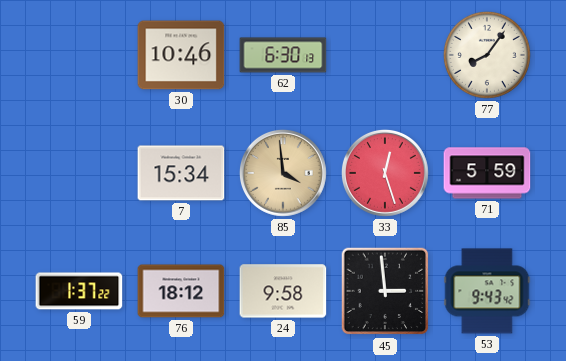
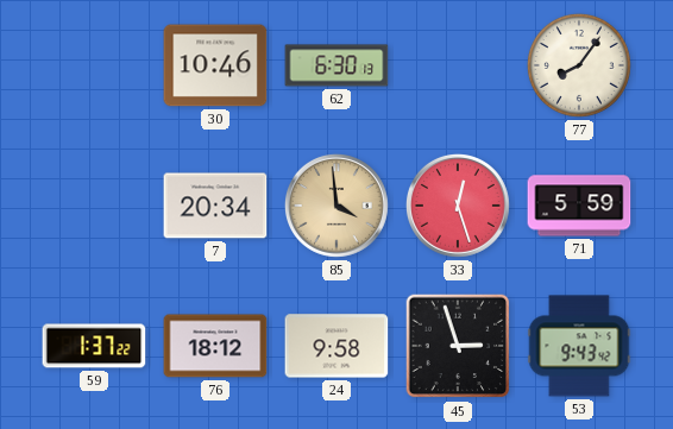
7: 15:34 -> 20:34 (215, 206)
45: 2:59 -> 2:57 (458, 346)
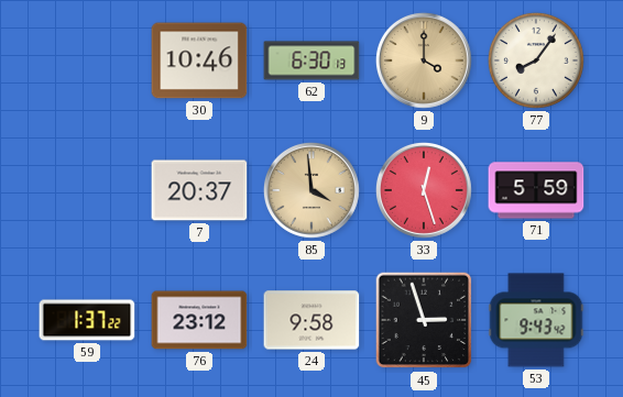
9: none -> 4:00 (424, 60)
7: 20:34 -> 20:37 (199, 190)
76: 18:12 -> 23:12 (199, 320)
